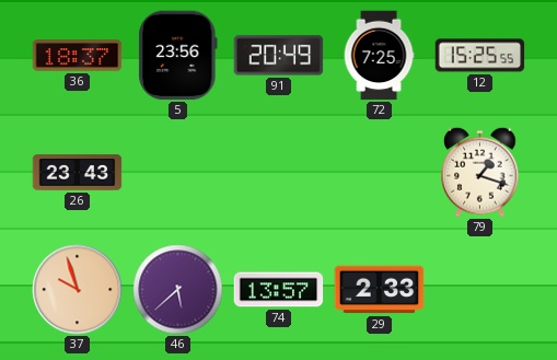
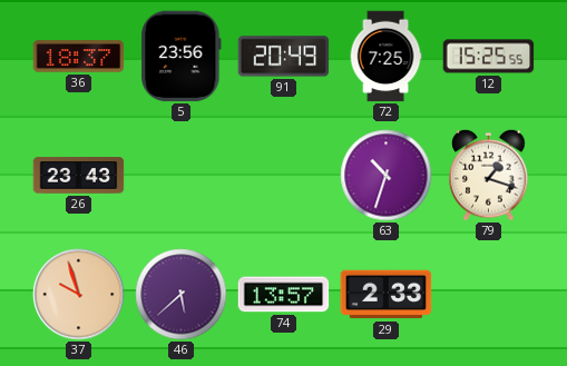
63: none -> 10:33 (387, 176)
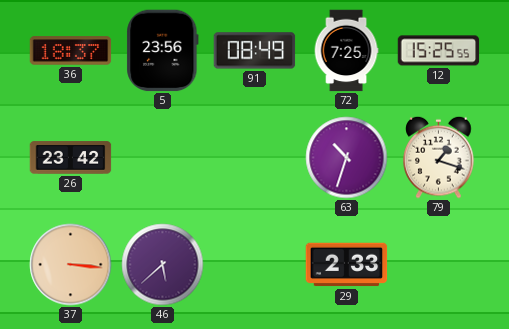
91: 20:49 -> 08:49 (255, 51)
26: 23:43 -> 23:42 (71, 158)
37: 9:57 -> 3:16 (71, 265)
74: 13:57 -> none (284, 295)
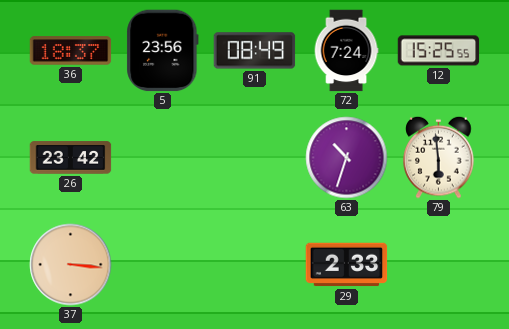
72: 7:25 -> 7:24 (346, 51)
79: 1:18 -> 5:59 (439, 157)
46: 5:38 -> none (163, 265)
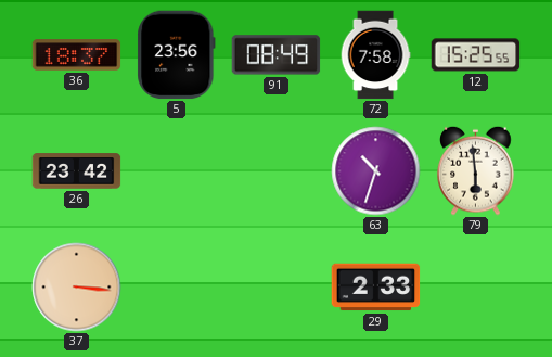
72: 7:24 -> 7:58 (375, 55)
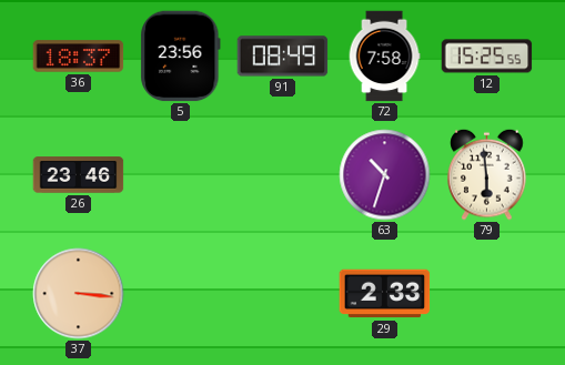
26: 23:42 -> 23:46 (79, 175)
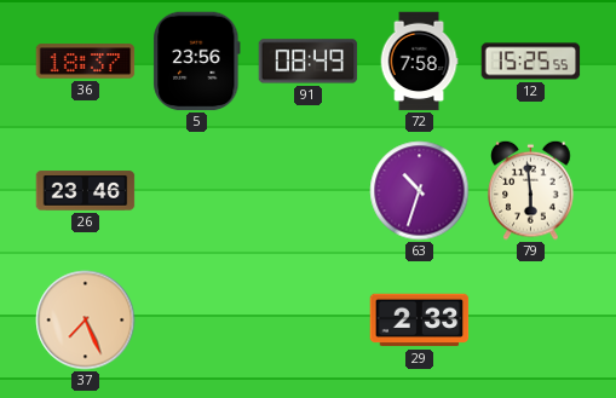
37: 3:16 -> 7:26 (86, 321)
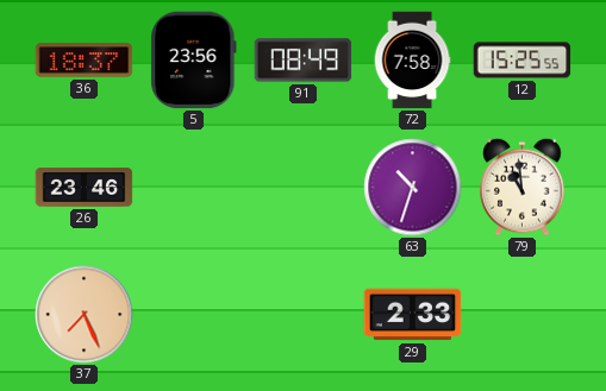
79: 5:59 -> 10:59 (523, 187)
